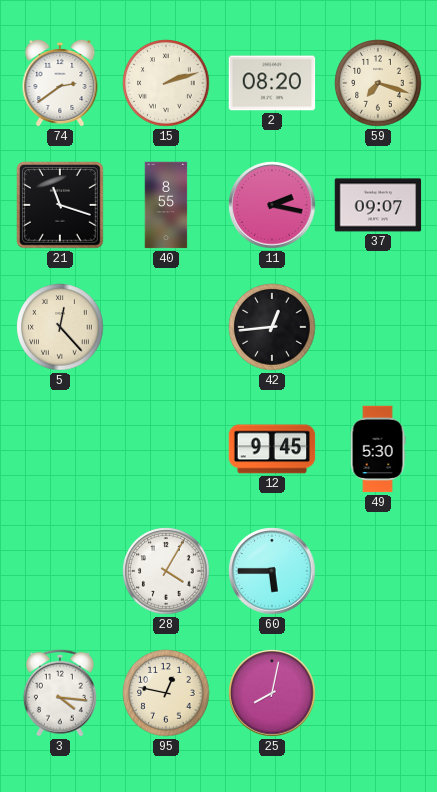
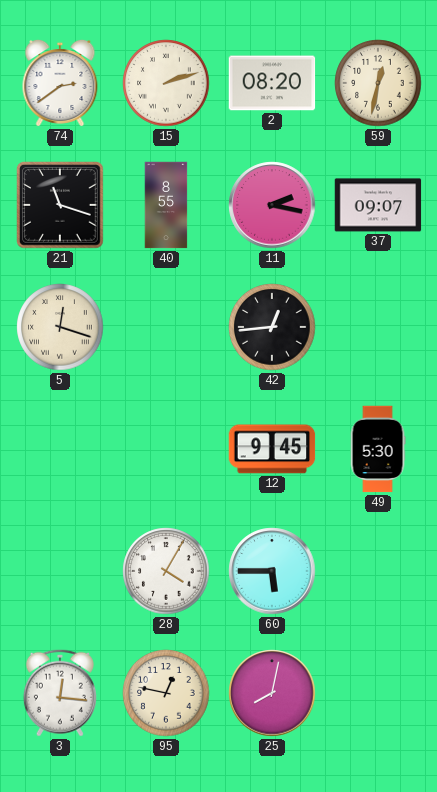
59: 7:18 -> 12:32 (378, 83)
5: 12:23 -> 12:18 (60, 327)
3: 4:16 -> 12:16 (60, 693)
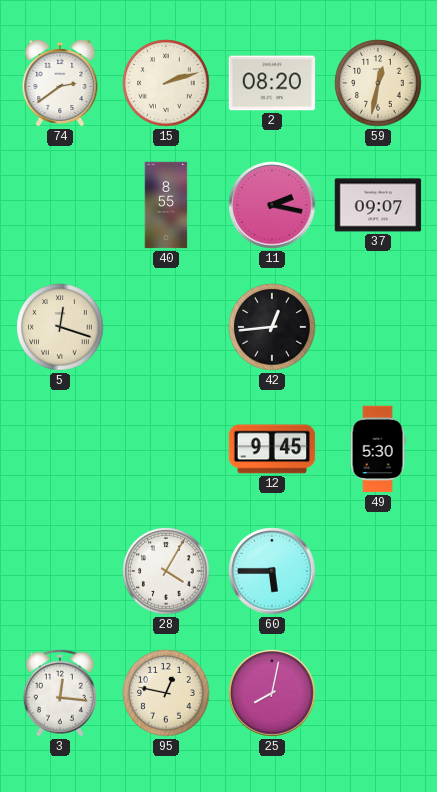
21: 11:18 -> none (61, 206)
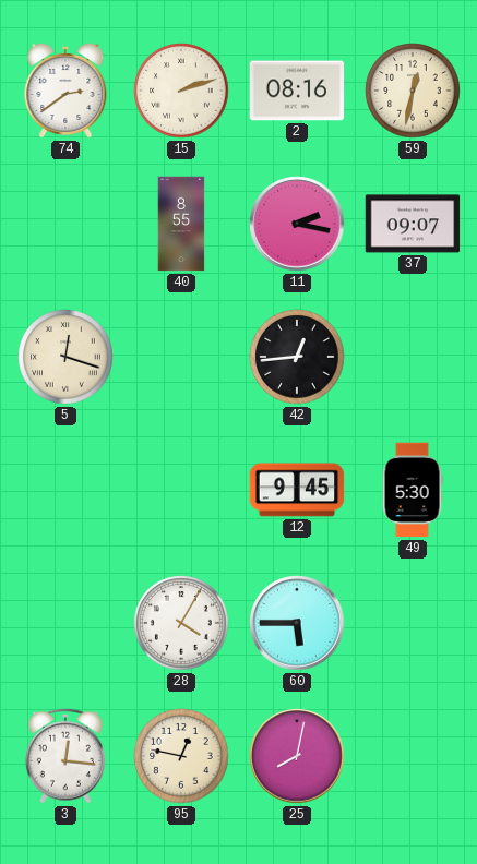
2: 08:20 -> 08:16 (297, 91)
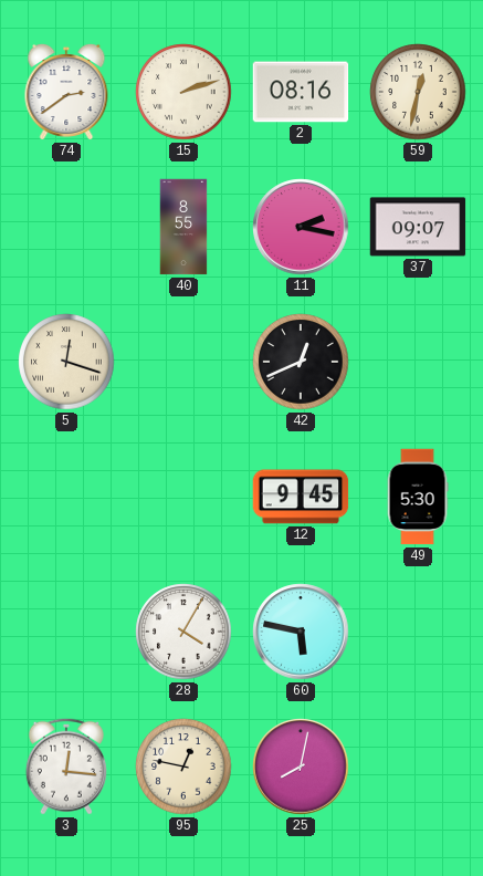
42: 12:44 -> 12:41 (301, 362)
60: 5:45 -> 5:47 (301, 632)
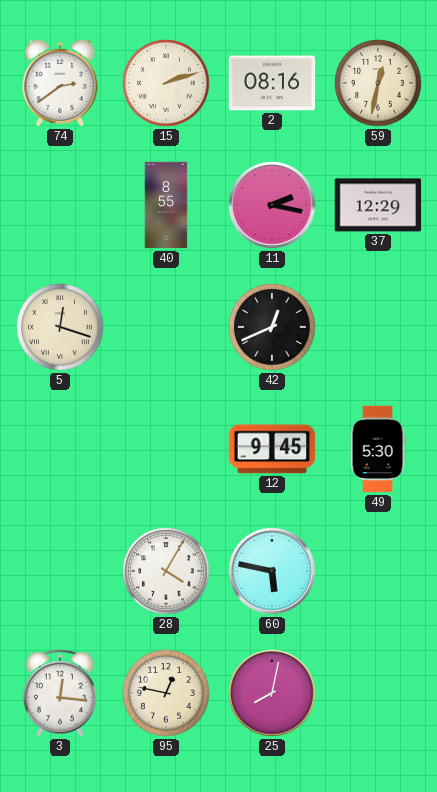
37: 09:07 -> 12:29 (378, 205)
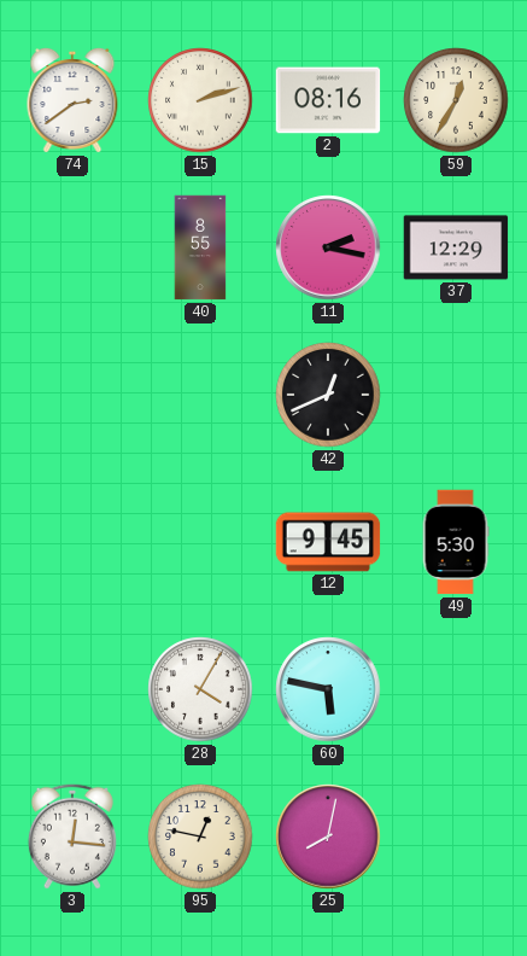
59: 12:32 -> 12:35 (456, 100)
5: 12:18 -> none (60, 327)
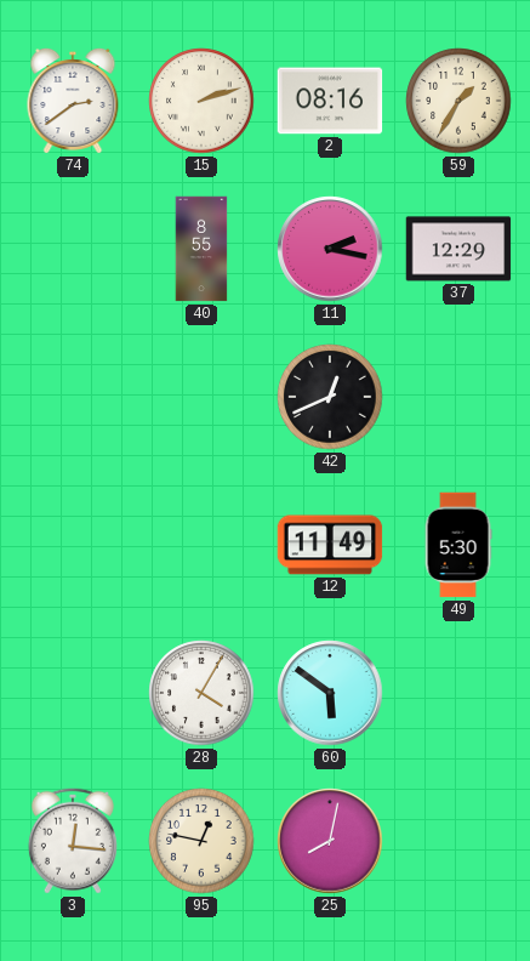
59: 12:35 -> 1:35 (458, 101)
12: 9:45 -> 11:49 (330, 545)
60: 5:47 -> 5:51 (330, 693)
